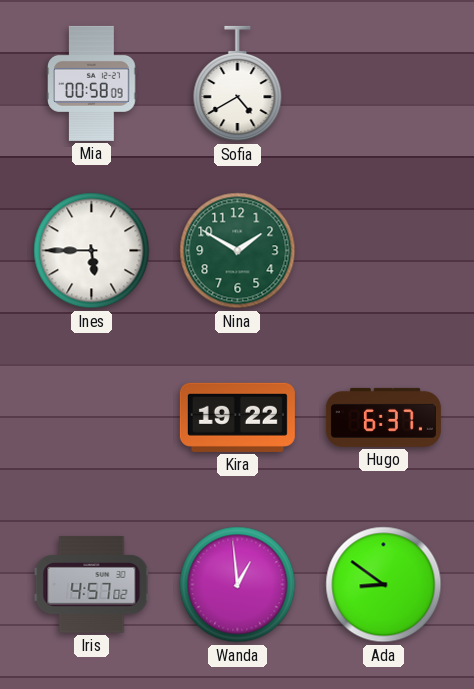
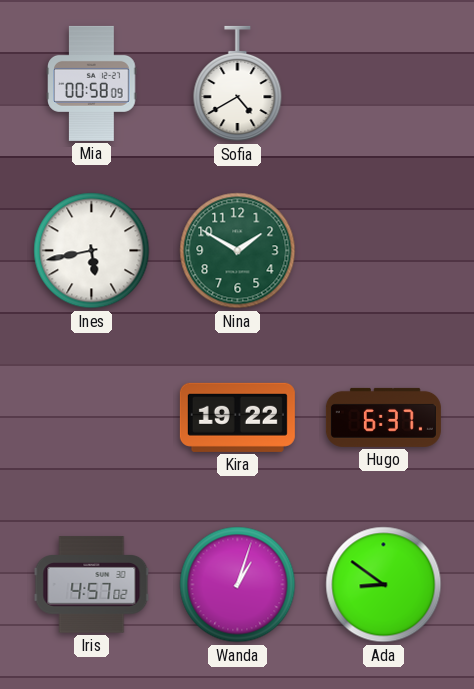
Ines: 5:45 -> 5:43 (92, 251)
Wanda: 12:59 -> 1:03 (238, 585)
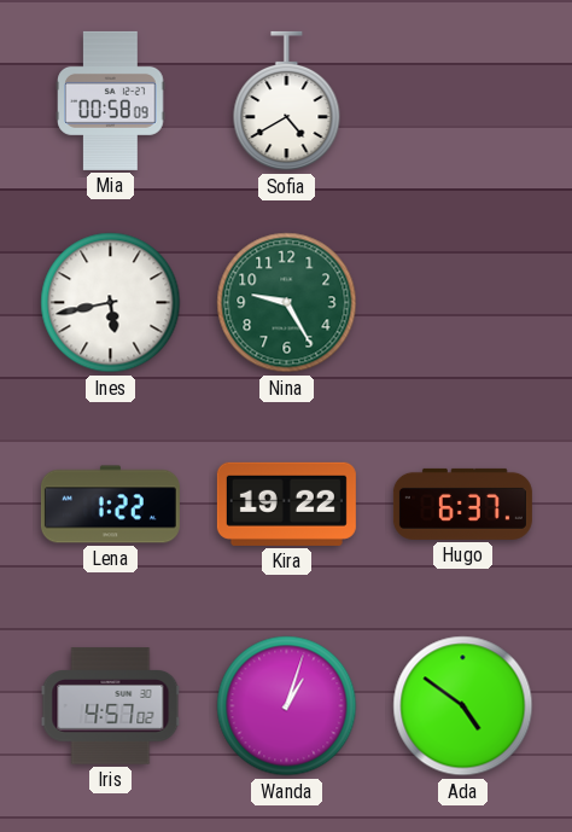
Nina: 1:50 -> 9:25 (287, 303)
Lena: none -> 1:22 (110, 505)
Ada: 8:51 -> 4:51 (463, 706)
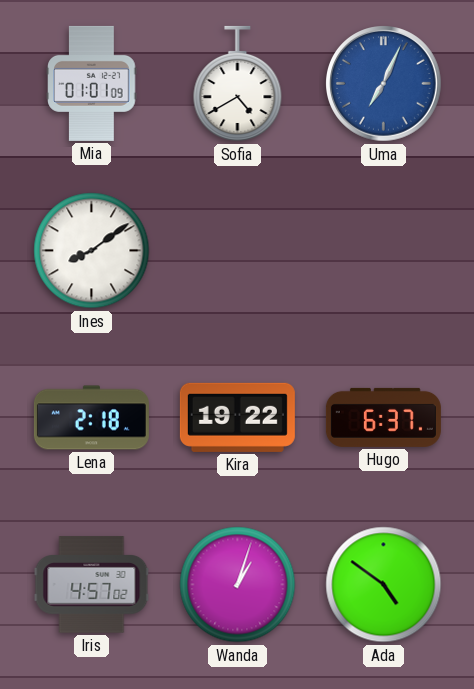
Mia: 00:58 -> 01:01 (92, 83)
Uma: none -> 7:04 (384, 84)
Ines: 5:43 -> 8:09 (92, 251)
Nina: 9:25 -> none (287, 303)
Lena: 1:22 -> 2:18 (91, 418)
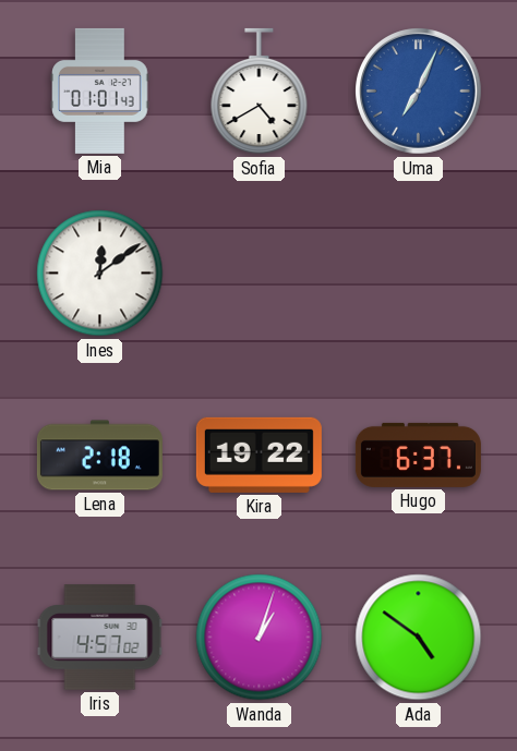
Mia: 01:01:09 -> 01:01:43 (100, 90)
Ines: 8:09 -> 12:09 (100, 274)
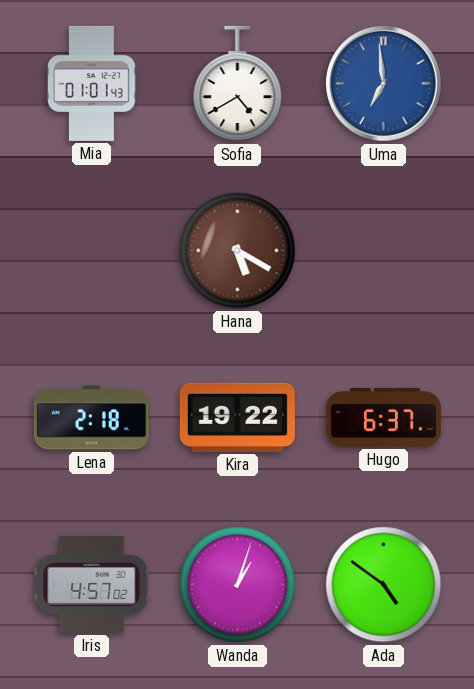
Uma: 7:04 -> 6:59 (384, 84)
Ines: 12:09 -> none (100, 274)
Hana: none -> 5:20 (238, 251)
